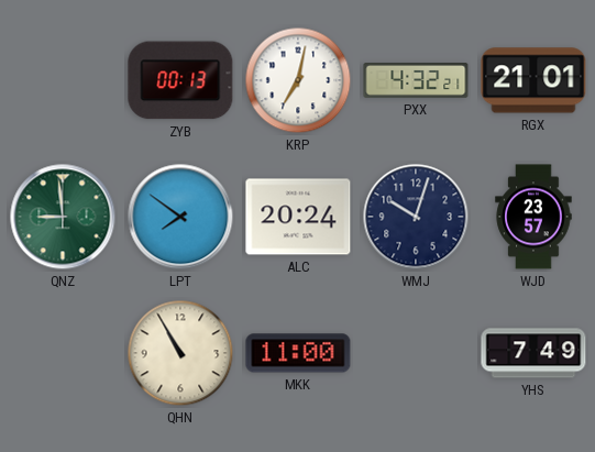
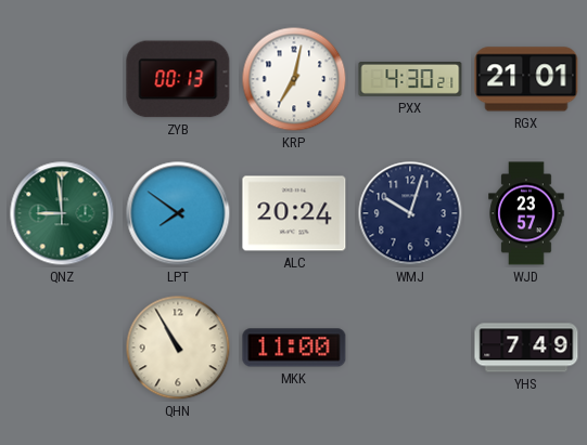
PXX: 4:32 -> 4:30 (410, 80)
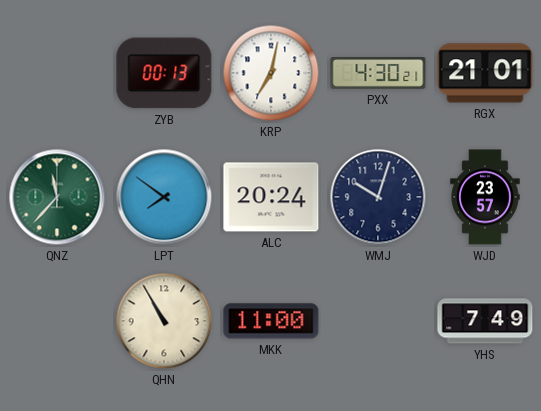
QNZ: 8:59 -> 11:37 (57, 197)
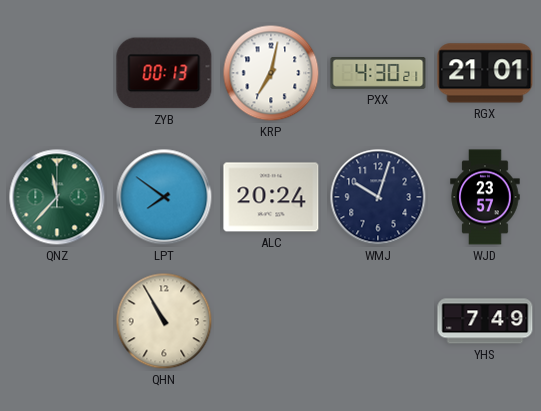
MKK: 11:00 -> none (271, 321)
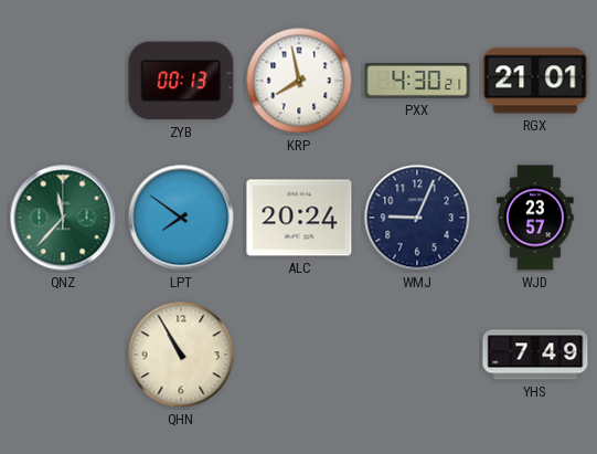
KRP: 7:02 -> 7:58 (299, 81)
WMJ: 10:03 -> 9:04 (417, 218)
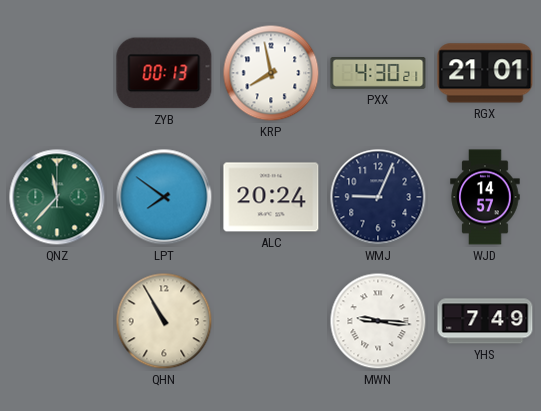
WJD: 23:57 -> 14:57 (485, 197)
MWN: none -> 9:16 (378, 321)
